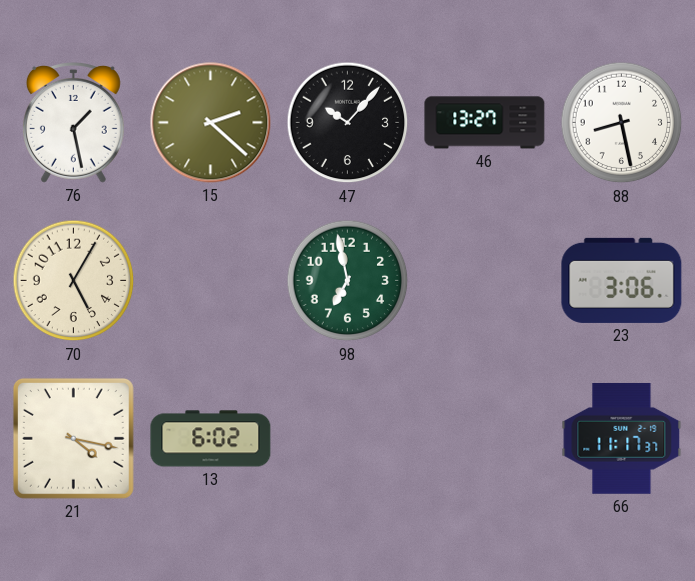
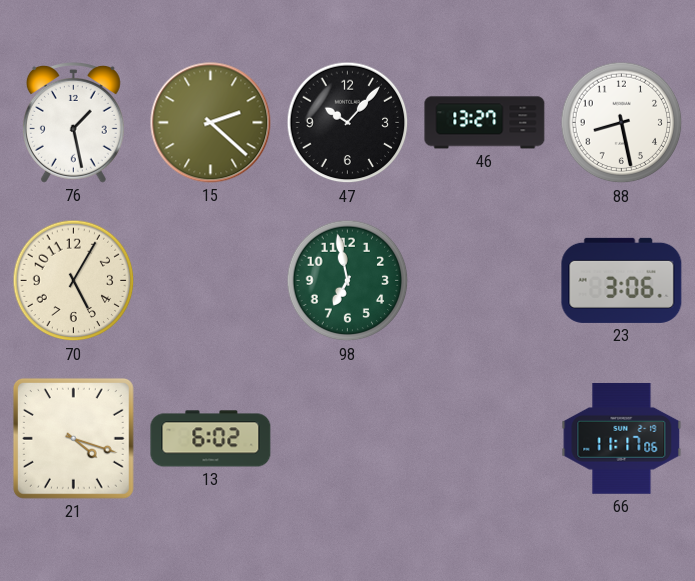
21: 4:17 -> 4:18 (73, 438)
66: 11:17:37 -> 11:17:06 (622, 438)
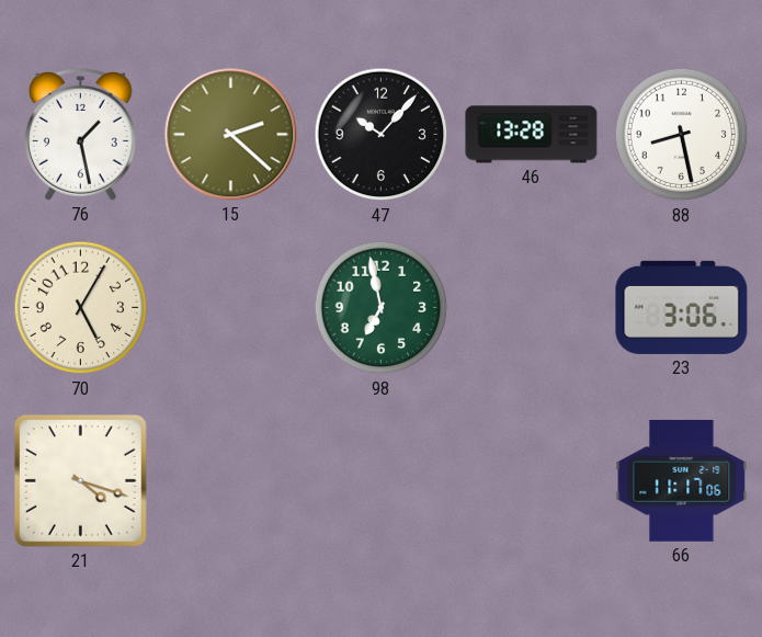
46: 13:27 -> 13:28 (532, 135)
13: 6:02 -> none (211, 439)
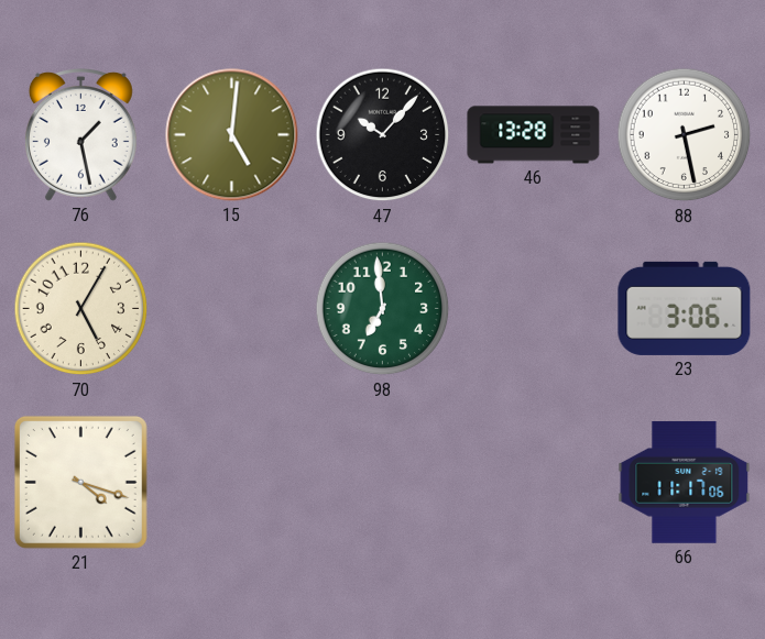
15: 2:22 -> 5:01 (232, 135)
88: 8:28 -> 2:28 (685, 135)
98: 6:58 -> 6:59 (383, 309)
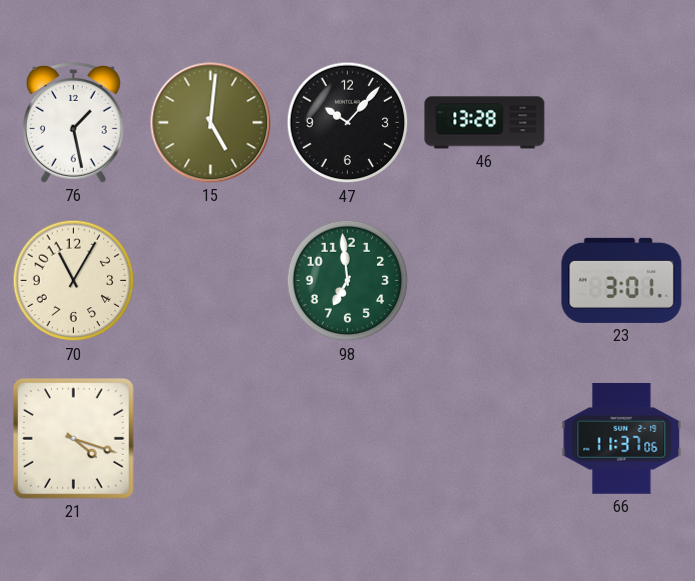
88: 2:28 -> none (685, 135)
70: 5:05 -> 11:05 (74, 281)
23: 3:06 -> 3:01 (622, 280)
66: 11:17 -> 11:37 (622, 438)
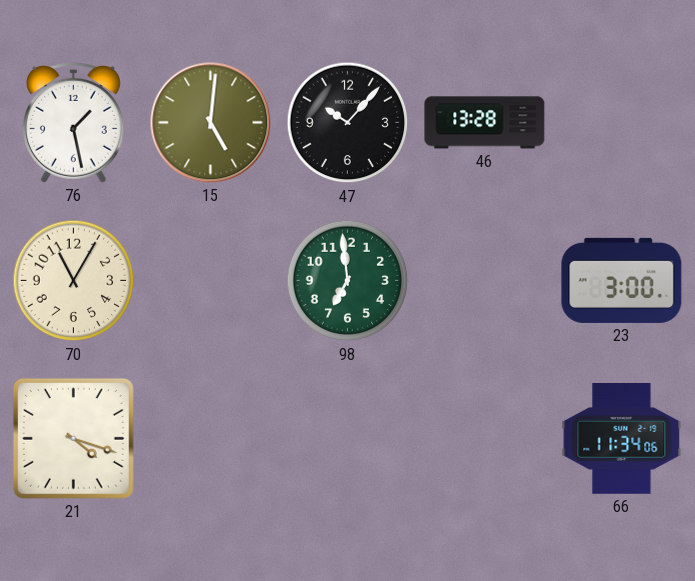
23: 3:01 -> 3:00 (622, 280)
66: 11:37 -> 11:34 (622, 438)
